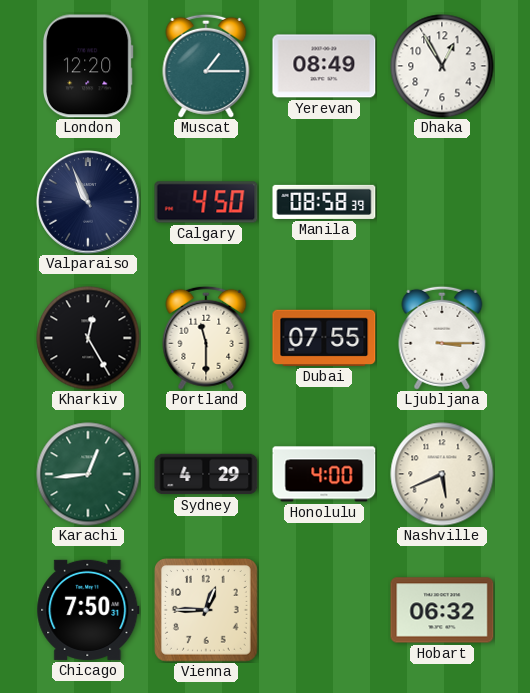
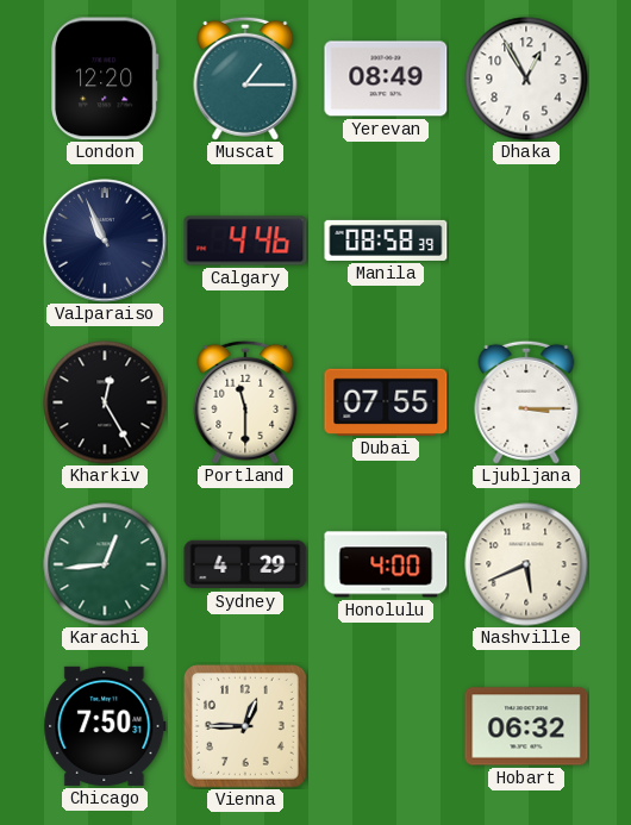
Calgary: 4:50 -> 4:46 (245, 240)
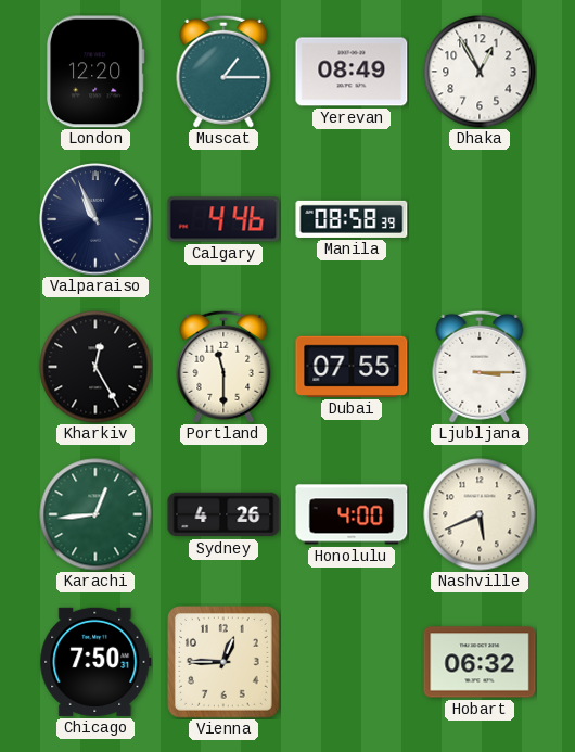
Sydney: 4:29 -> 4:26 (223, 514)
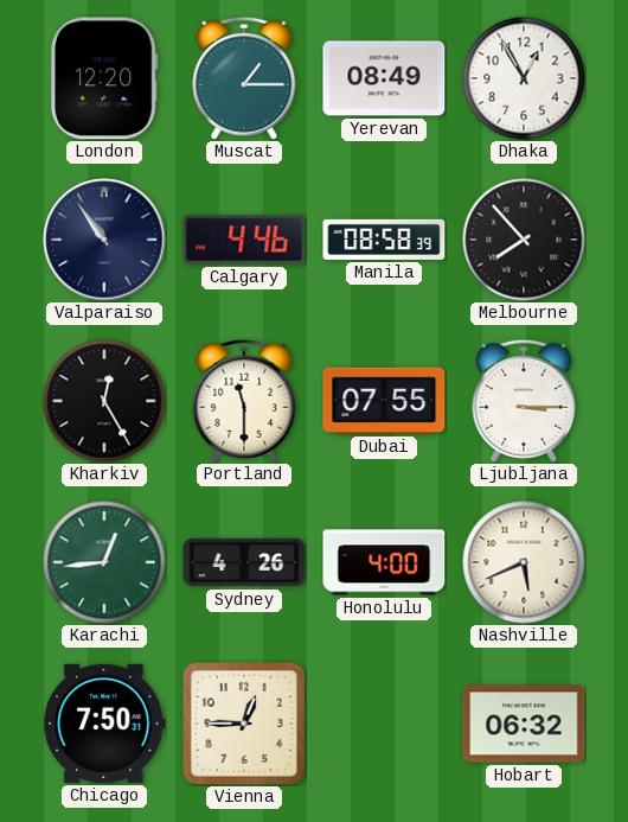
Valparaiso: 10:56 -> 10:54 (104, 240)
Melbourne: none -> 7:53 (524, 240)
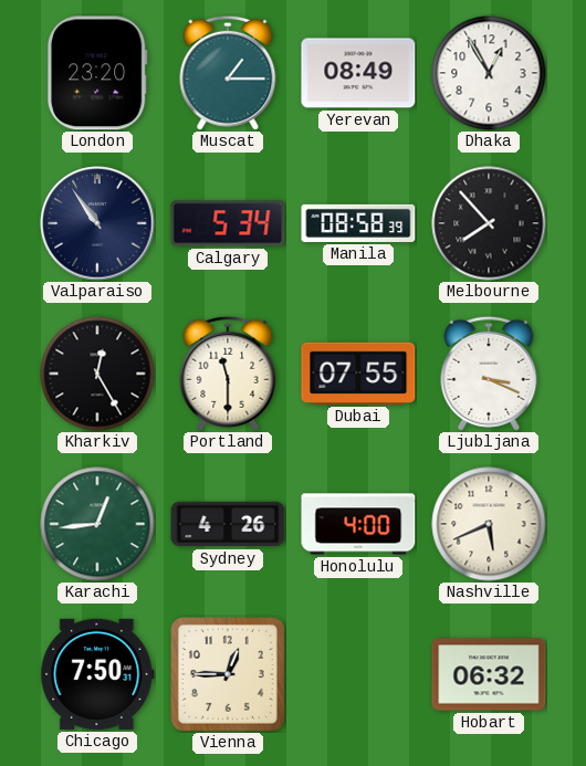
London: 12:20 -> 23:20 (98, 73)
Calgary: 4:46 -> 5:34 (228, 223)
Ljubljana: 3:15 -> 3:19 (489, 374)
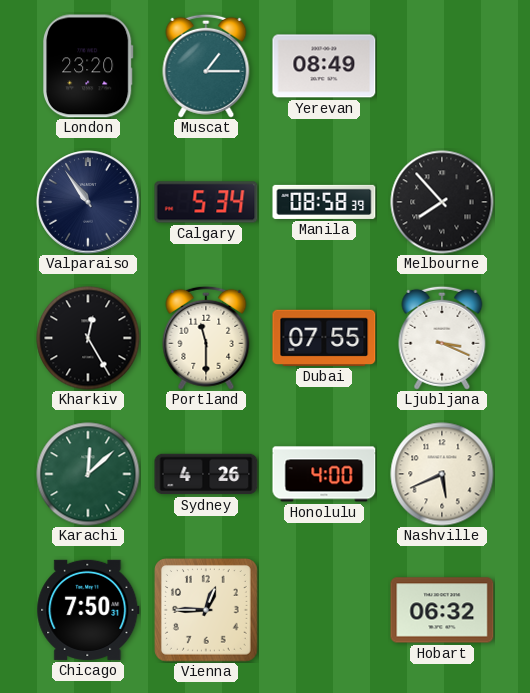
Dhaka: 12:55 -> none (489, 73)
Karachi: 12:44 -> 12:08 (88, 474)
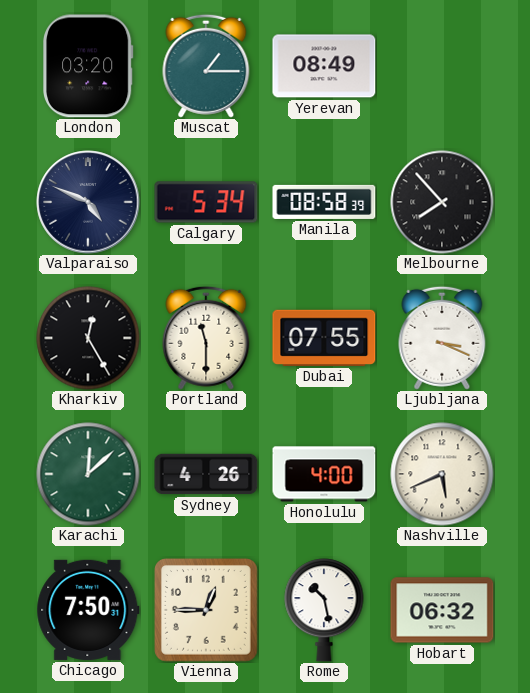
London: 23:20 -> 03:20 (89, 66)
Valparaiso: 10:54 -> 4:49 (88, 202)
Rome: none -> 10:28 (324, 610)
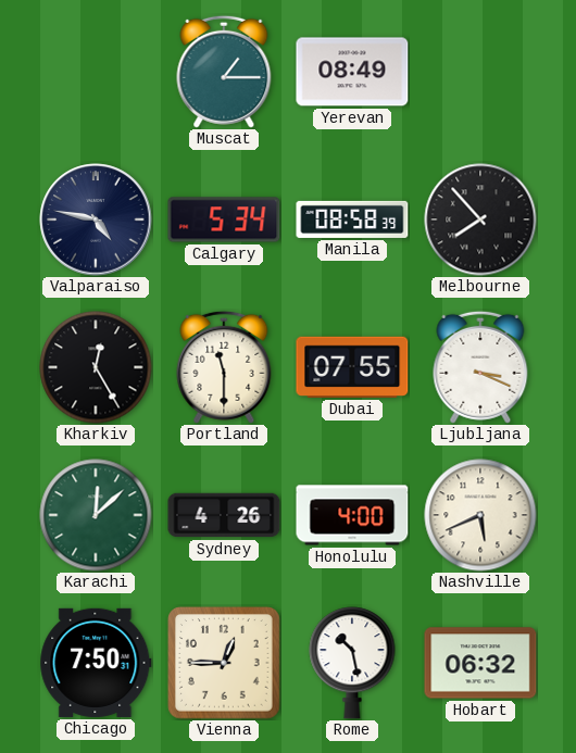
London: 03:20 -> none (89, 66)
Valparaiso: 4:49 -> 4:47 (96, 219)
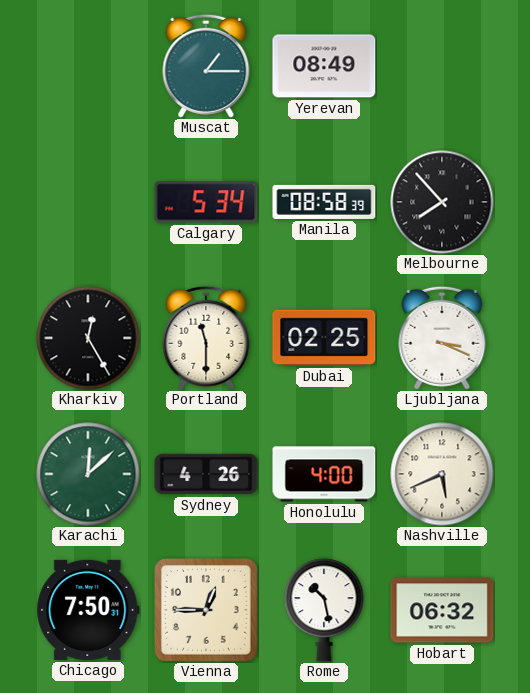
Valparaiso: 4:47 -> none (96, 219)
Dubai: 07:55 -> 02:25 (324, 338)
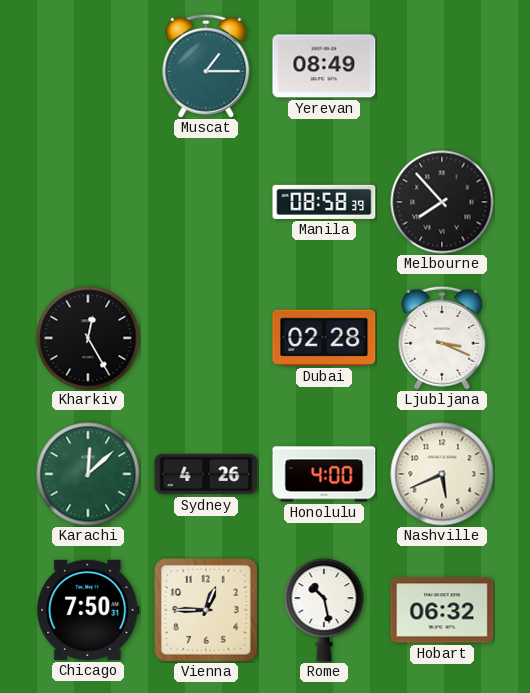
Calgary: 5:34 -> none (206, 202)
Portland: 11:30 -> none (206, 338)
Dubai: 02:25 -> 02:28 (324, 338)
